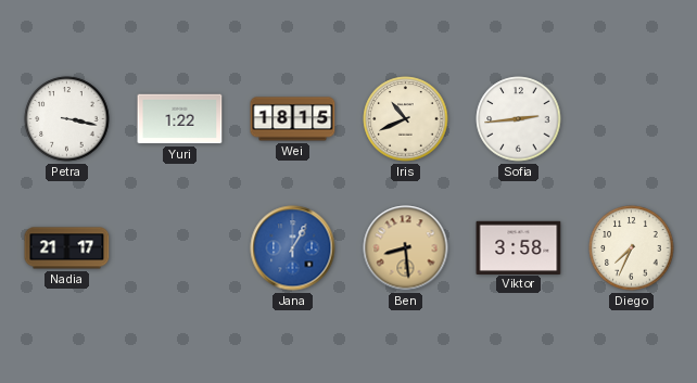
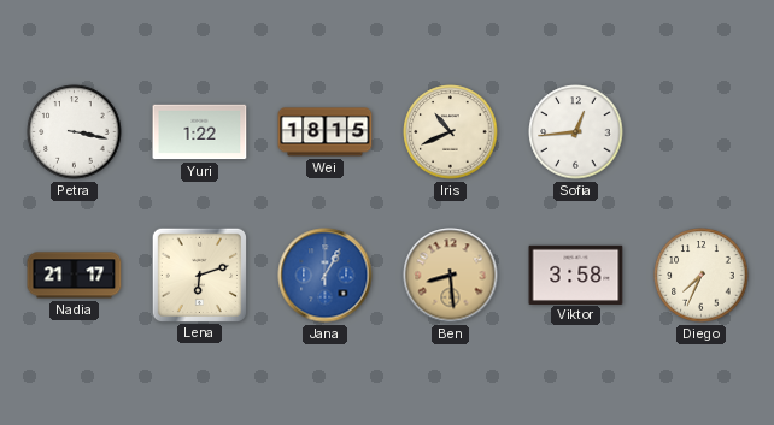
Sofia: 2:44 -> 12:44 (576, 132)
Lena: none -> 6:12 (199, 275)
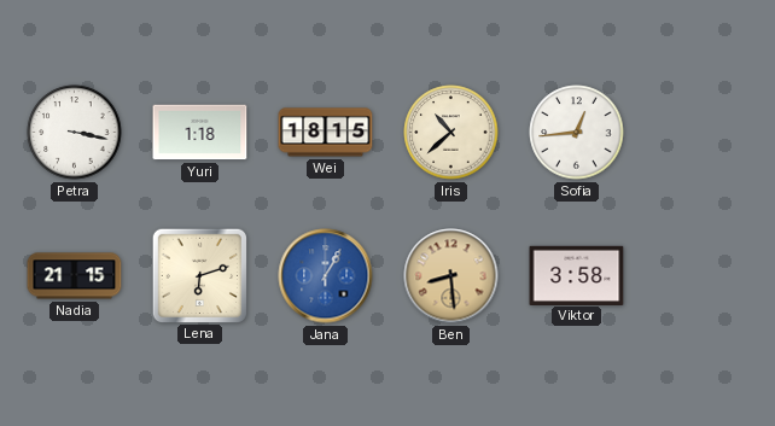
Yuri: 1:22 -> 1:18 (200, 133)
Iris: 10:41 -> 10:38 (451, 133)
Nadia: 21:17 -> 21:15 (75, 276)
Diego: 7:34 -> none (702, 276)
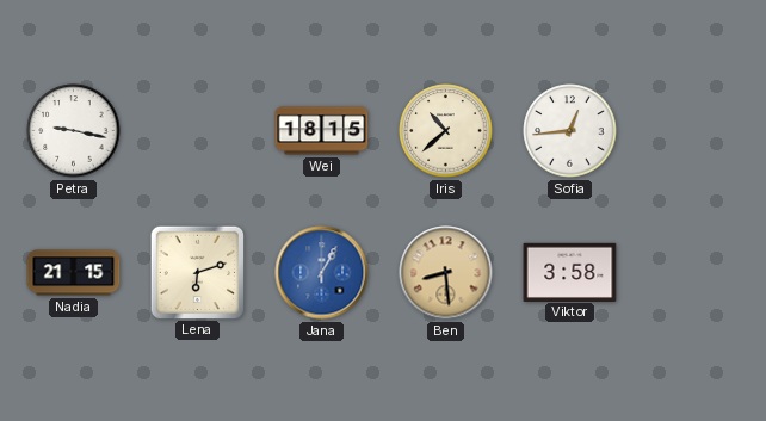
Petra: 3:17 -> 9:17 (74, 131)
Yuri: 1:18 -> none (200, 133)
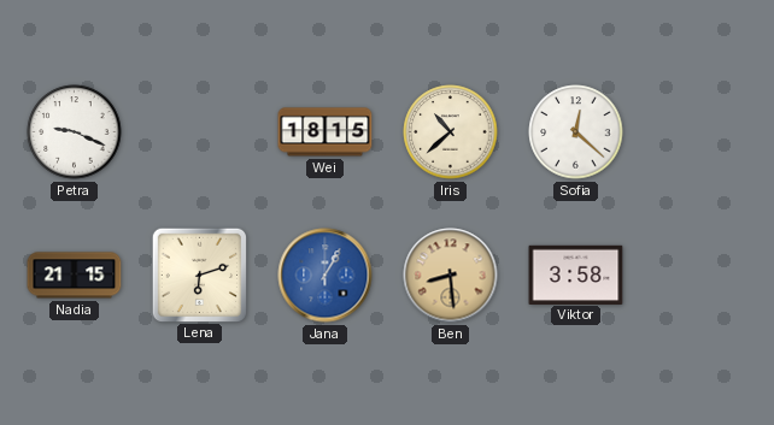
Petra: 9:17 -> 9:19 (75, 132)
Sofia: 12:44 -> 12:22 (576, 132)
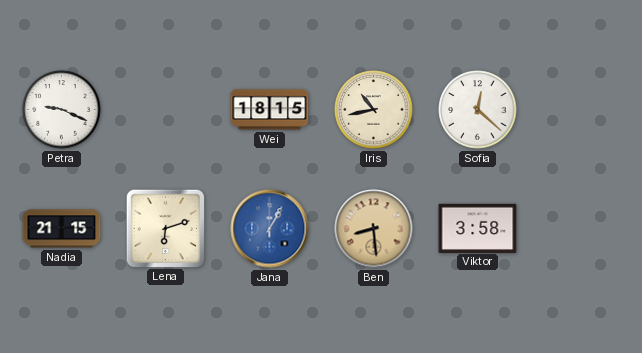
Iris: 10:38 -> 10:43 (374, 110)
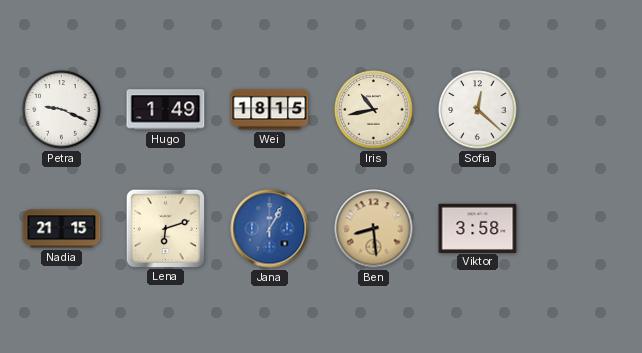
Hugo: none -> 1:49 (166, 110)
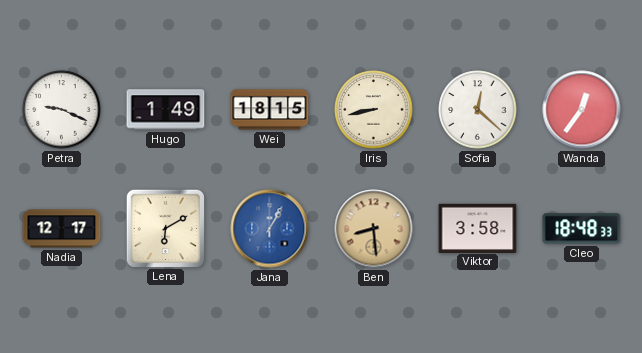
Iris: 10:43 -> 8:43 (374, 110)
Wanda: none -> 12:36 (582, 110)
Nadia: 21:15 -> 12:17 (62, 229)
Lena: 6:12 -> 6:10 (165, 228)
Cleo: none -> 18:48 (582, 229)
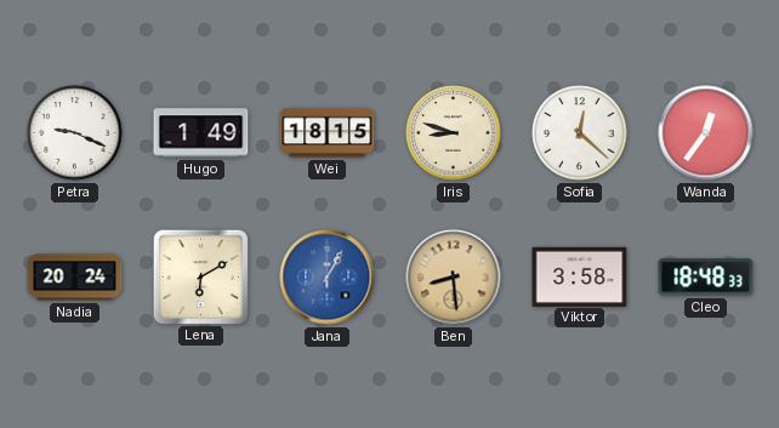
Iris: 8:43 -> 8:48 (454, 133)
Nadia: 12:17 -> 20:24 (75, 278)
